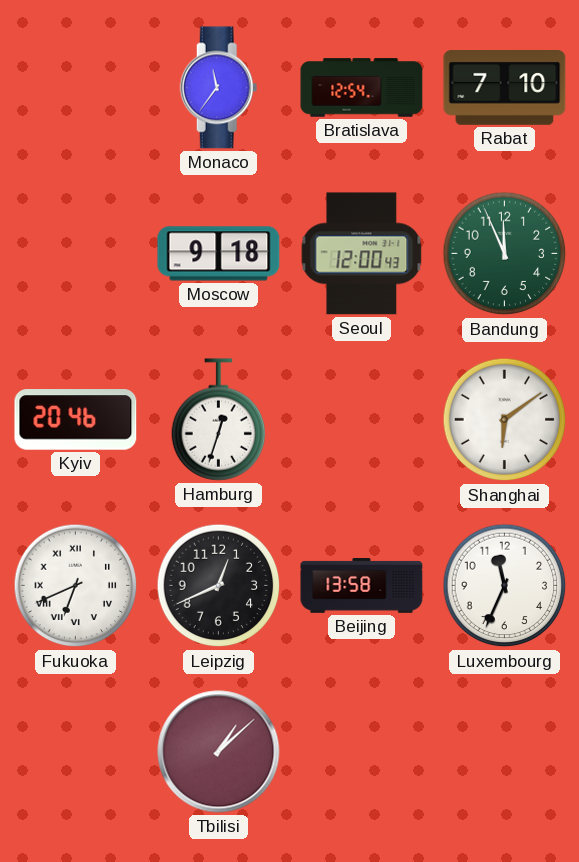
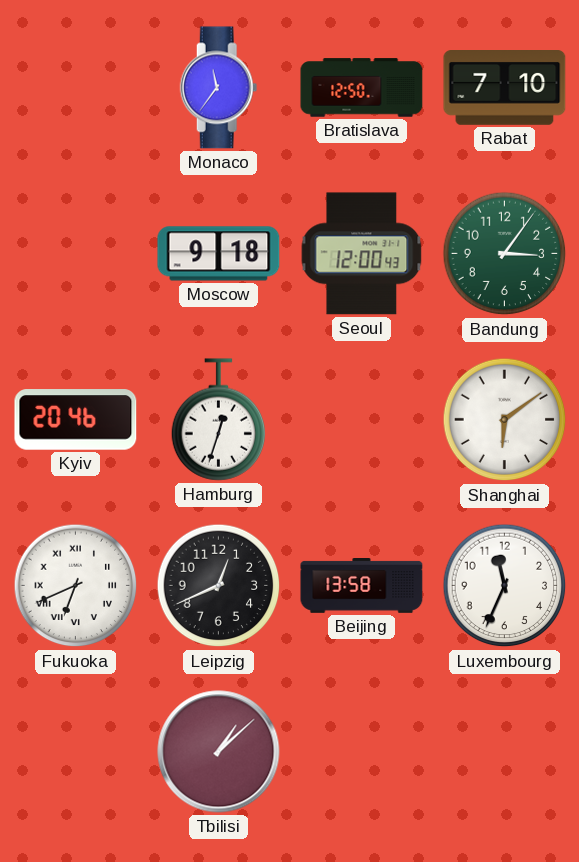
Bratislava: 12:54 -> 12:50 (362, 88)
Bandung: 11:56 -> 3:06 (505, 254)
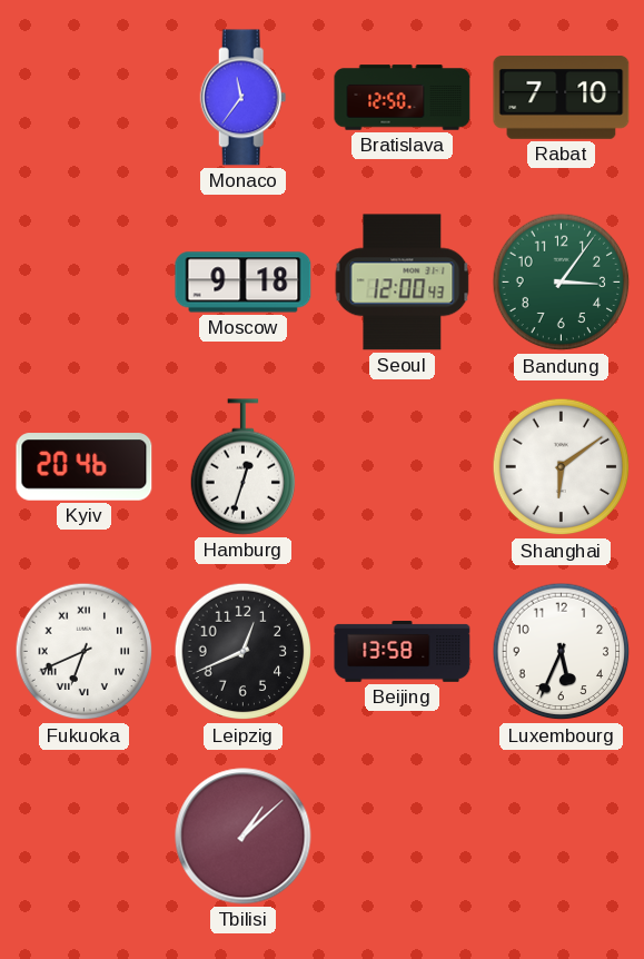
Luxembourg: 11:34 -> 5:34 (562, 652)
